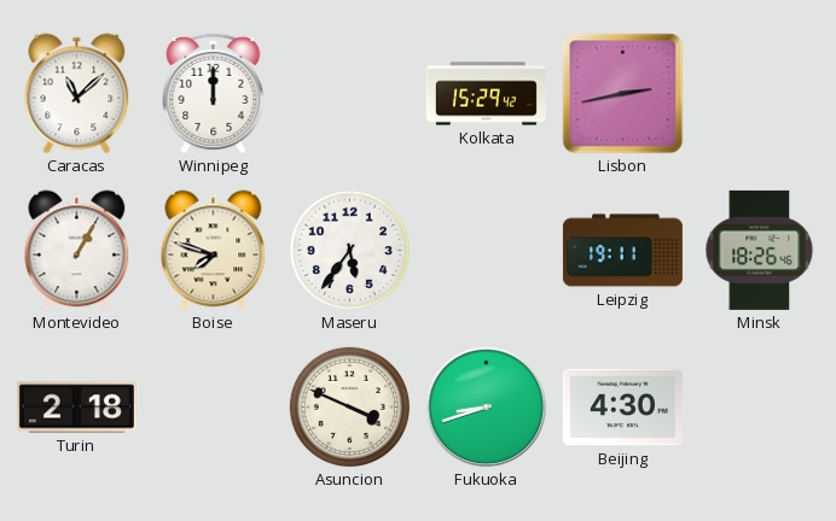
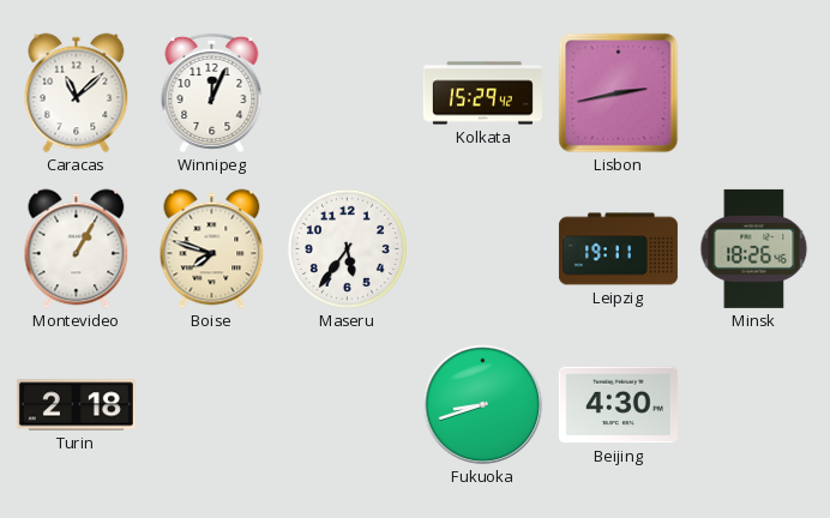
Winnipeg: 12:00 -> 12:04 (212, 92)
Asuncion: 3:49 -> none (349, 406)
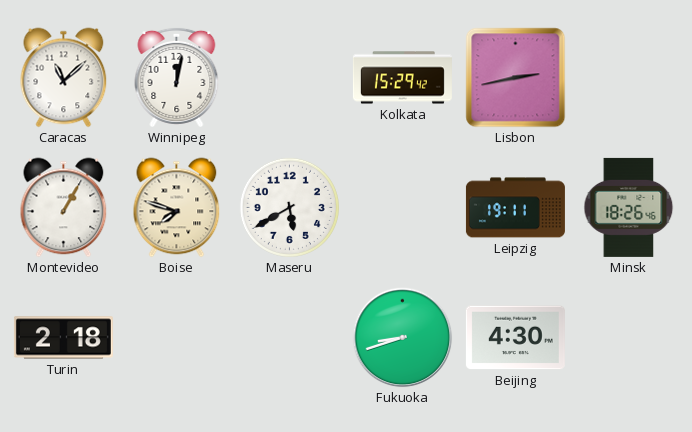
Winnipeg: 12:04 -> 12:02 (177, 77)
Maseru: 5:36 -> 5:40 (289, 207)
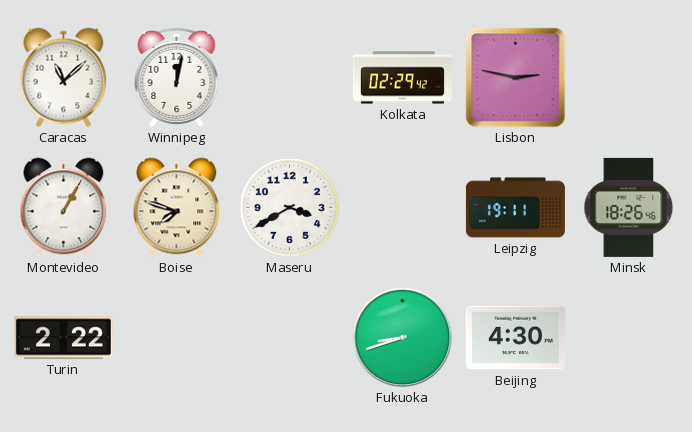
Kolkata: 15:29 -> 02:29 (402, 78)
Lisbon: 2:43 -> 2:47 (516, 78)
Maseru: 5:40 -> 3:40 (289, 207)
Turin: 2:18 -> 2:22 (63, 338)
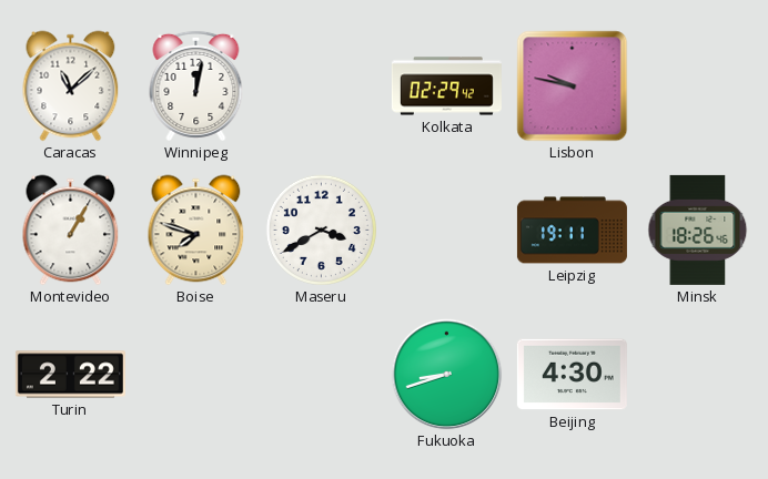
Lisbon: 2:47 -> 9:47 (573, 86)
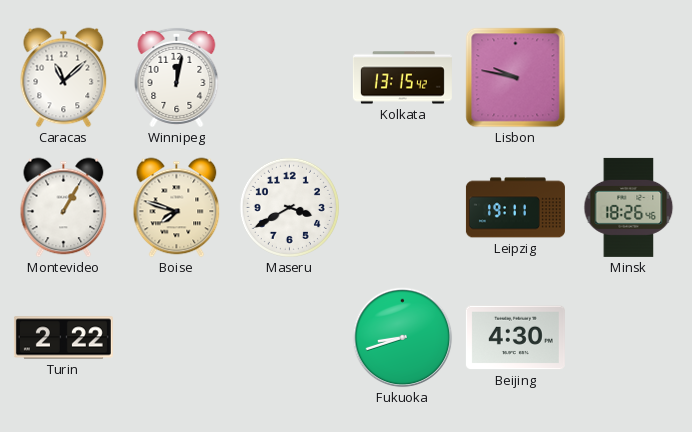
Kolkata: 02:29 -> 13:15 (402, 78)
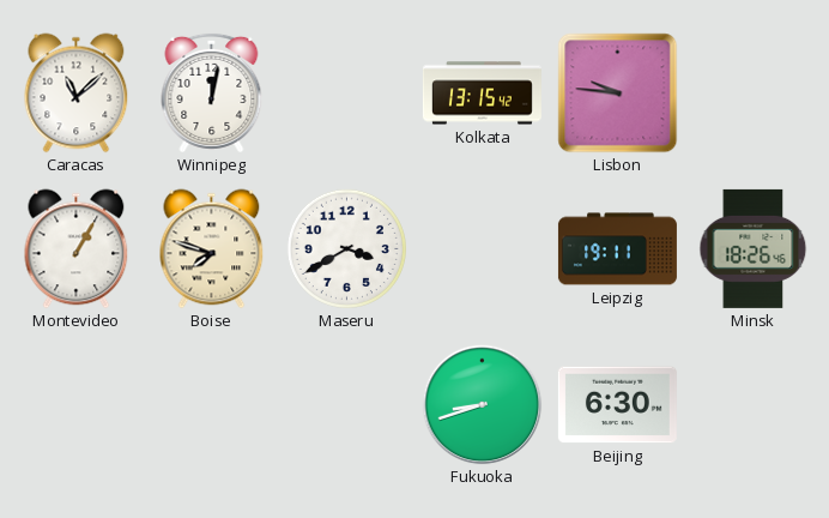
Lisbon: 9:47 -> 9:46 (618, 94)
Turin: 2:22 -> none (63, 338)
Beijing: 4:30 -> 6:30 (617, 405)
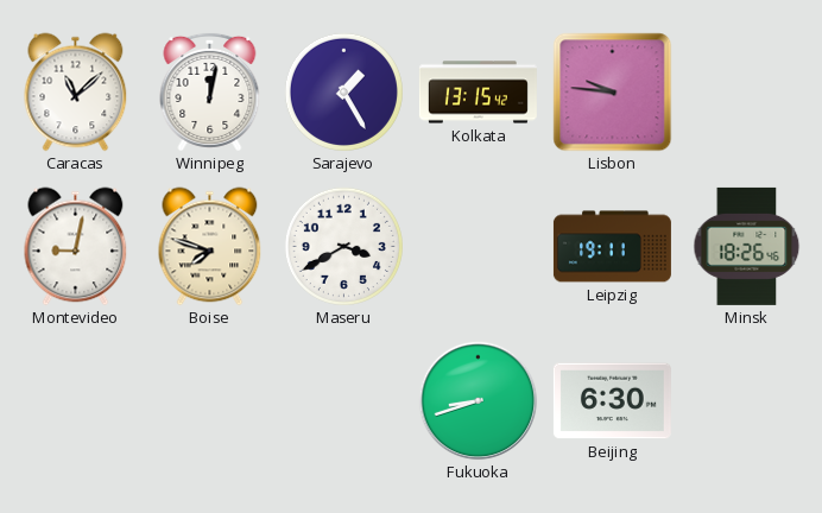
Sarajevo: none -> 1:25 (343, 91)
Montevideo: 1:05 -> 9:02 (76, 247)
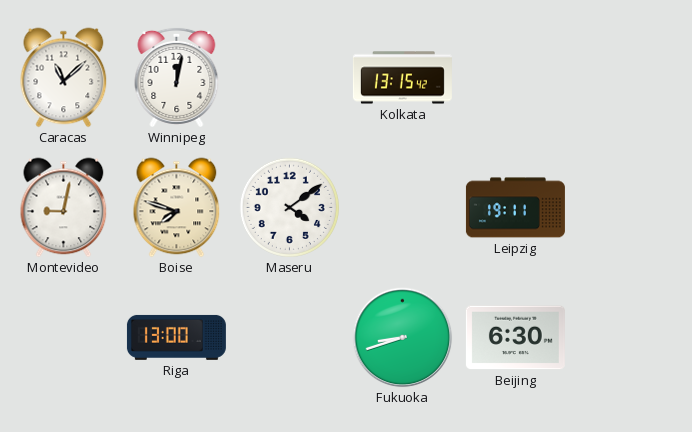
Sarajevo: 1:25 -> none (343, 91)
Lisbon: 9:46 -> none (613, 93)
Maseru: 3:40 -> 4:09 (289, 207)
Minsk: 18:26 -> none (747, 246)
Riga: none -> 13:00 (176, 337)
